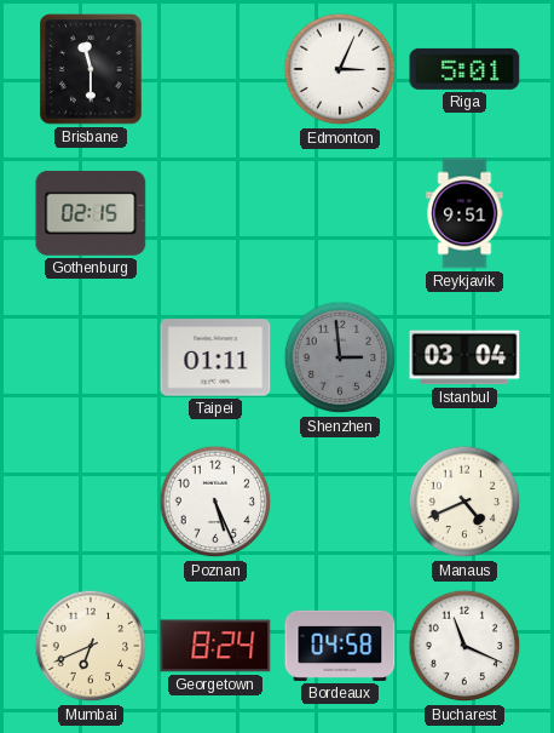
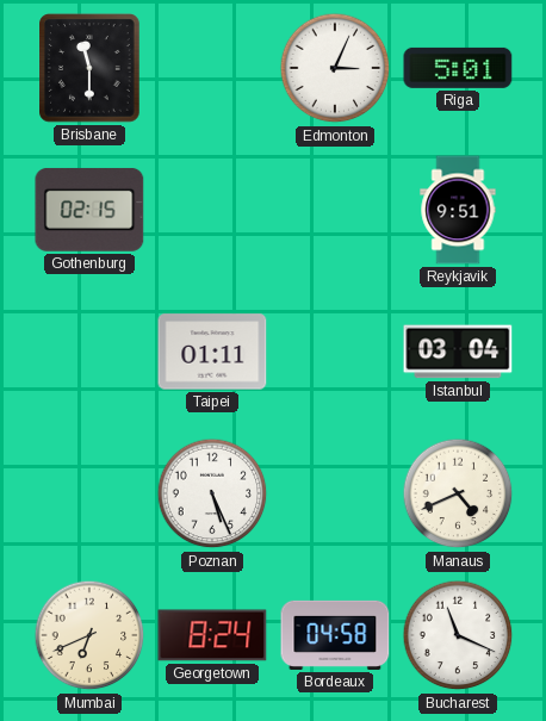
Shenzhen: 2:59 -> none (340, 357)
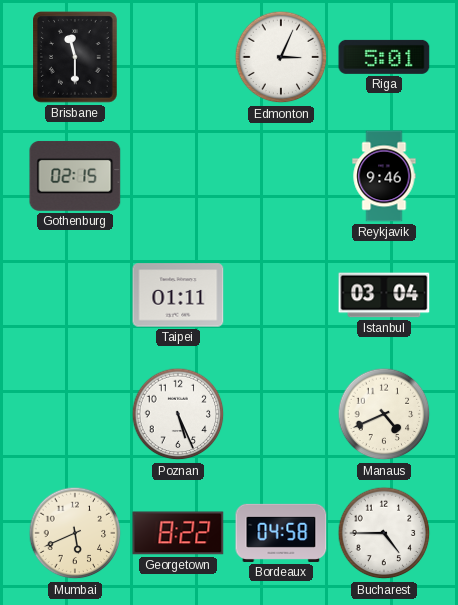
Reykjavik: 9:51 -> 9:46 (384, 176)
Mumbai: 6:41 -> 5:41 (75, 533)
Georgetown: 8:24 -> 8:22 (178, 533)
Bucharest: 11:19 -> 4:45 (384, 533)
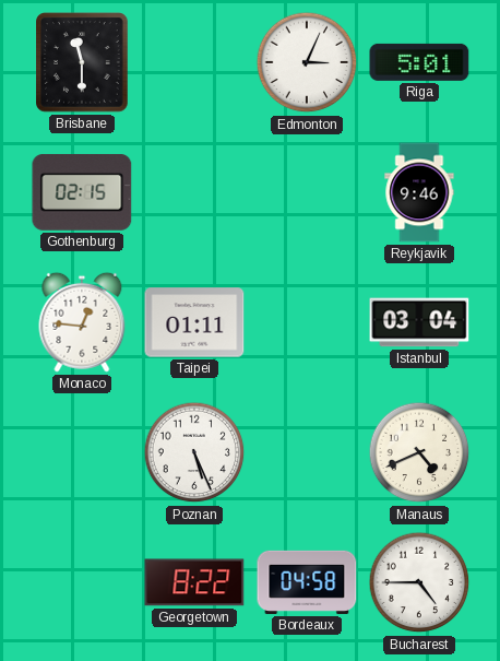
Monaco: none -> 12:46 (82, 322)
Mumbai: 5:41 -> none (75, 533)
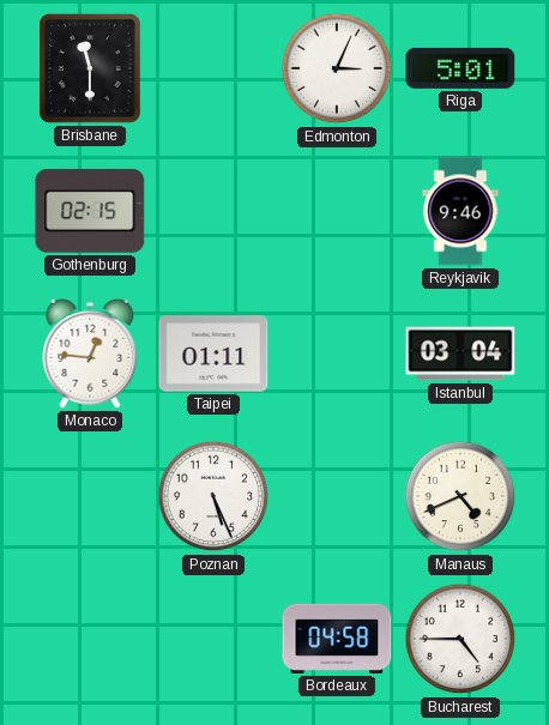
Georgetown: 8:22 -> none (194, 582)
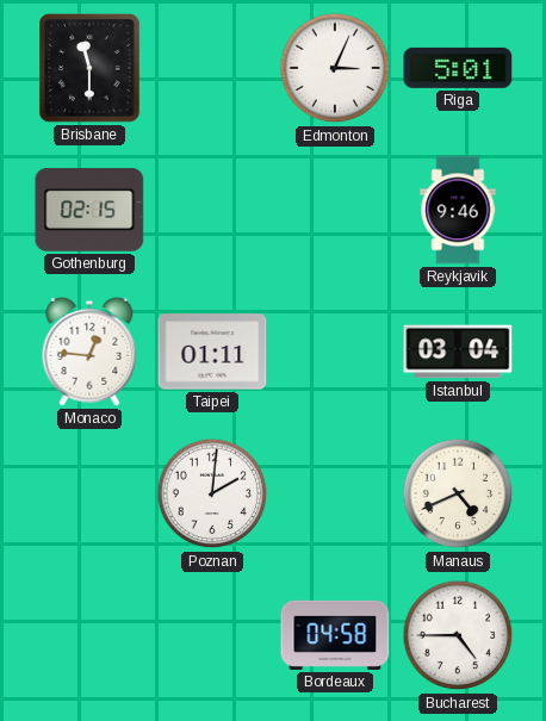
Poznan: 5:26 -> 2:01 (212, 493)
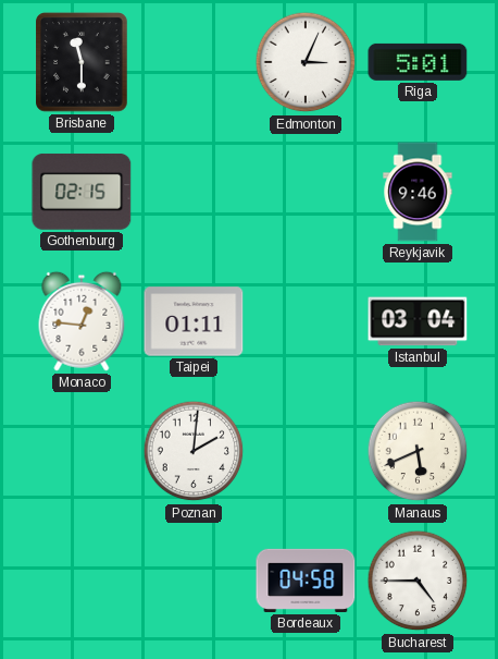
Manaus: 4:41 -> 5:41 (418, 451)
